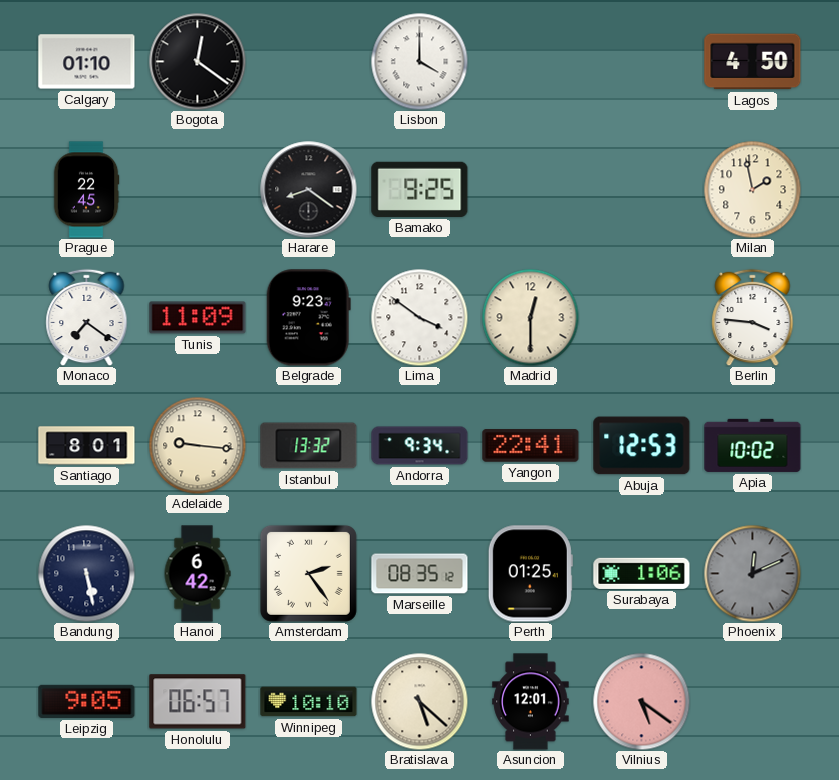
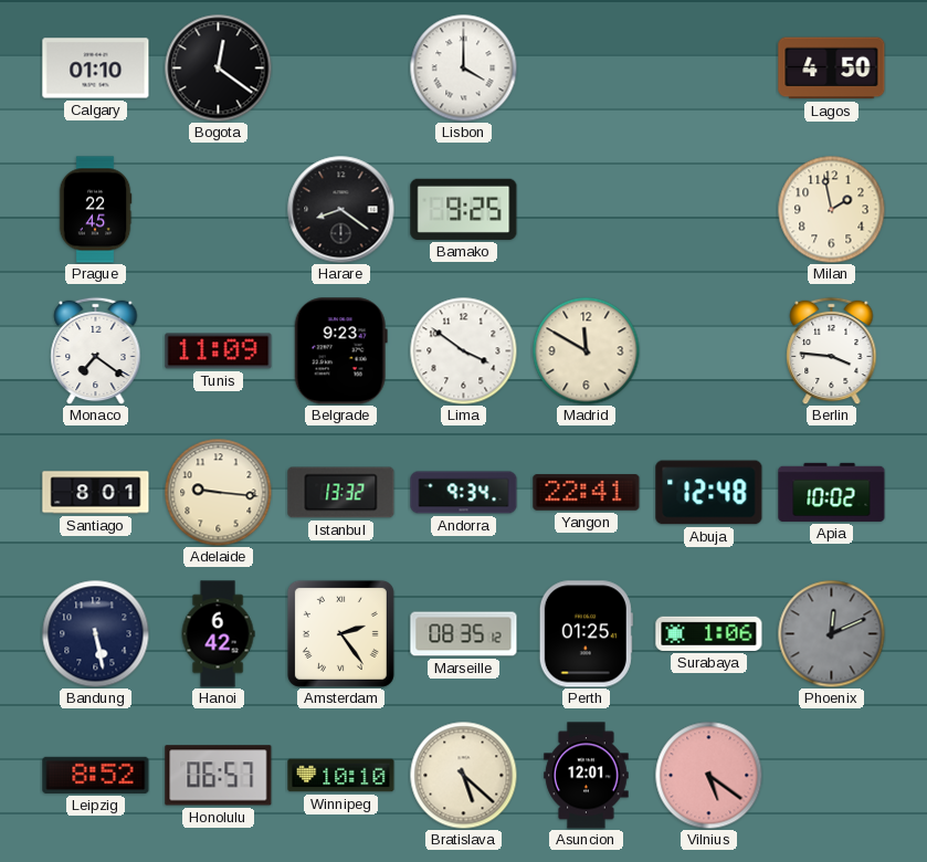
Madrid: 12:30 -> 11:50 (586, 350)
Abuja: 12:53 -> 12:48 (709, 493)
Leipzig: 9:05 -> 8:52 (96, 775)
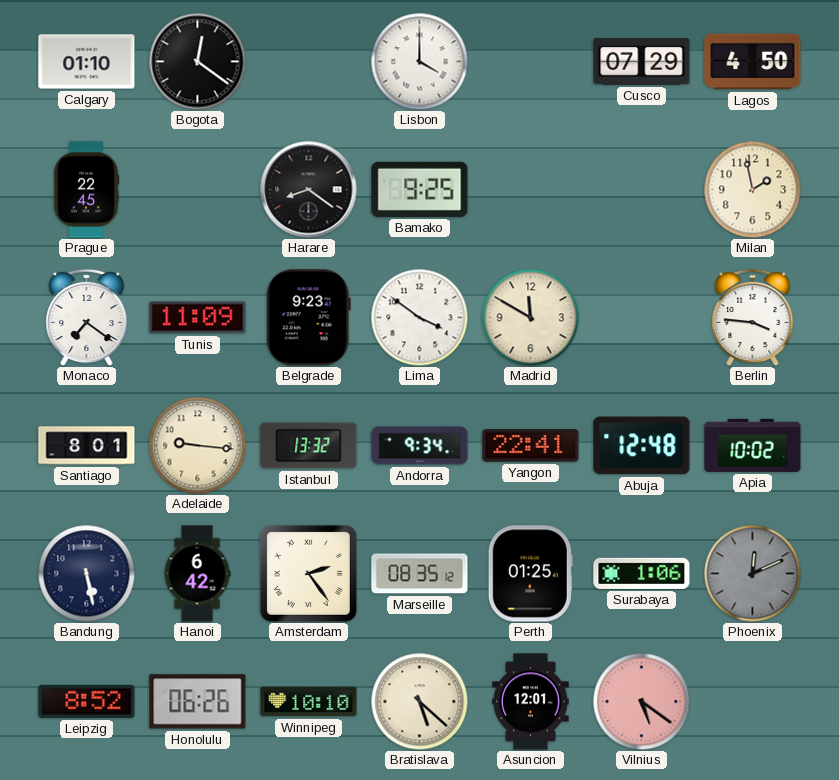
Cusco: none -> 07:29 (642, 62)
Honolulu: 06:57 -> 06:26 (198, 702)
